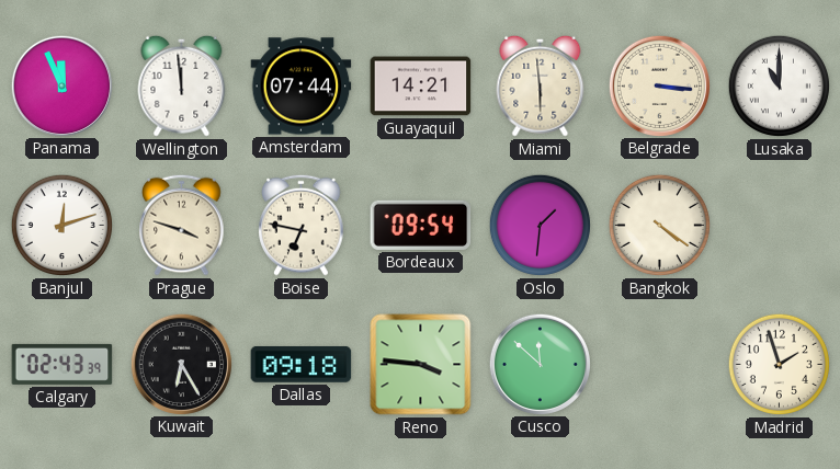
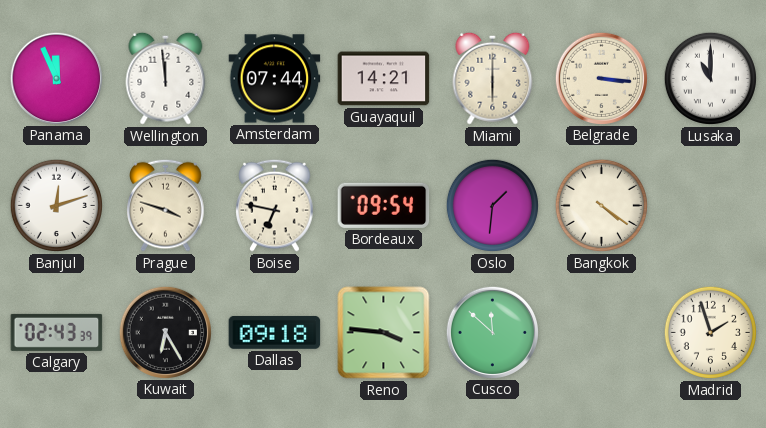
Miami: 5:59 -> 6:00 (493, 78)
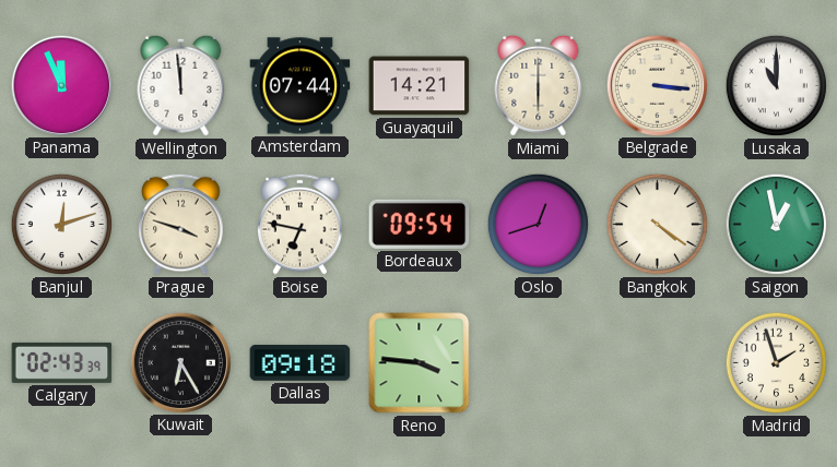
Oslo: 1:31 -> 12:42 (538, 224)
Saigon: none -> 12:58 (776, 224)
Cusco: 11:52 -> none (492, 332)
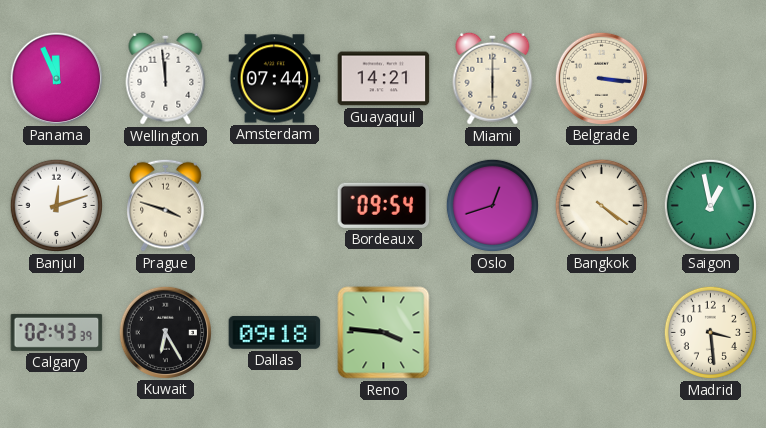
Lusaka: 11:00 -> none (776, 85)
Boise: 6:47 -> none (300, 224)
Madrid: 1:57 -> 3:29 (710, 332)
